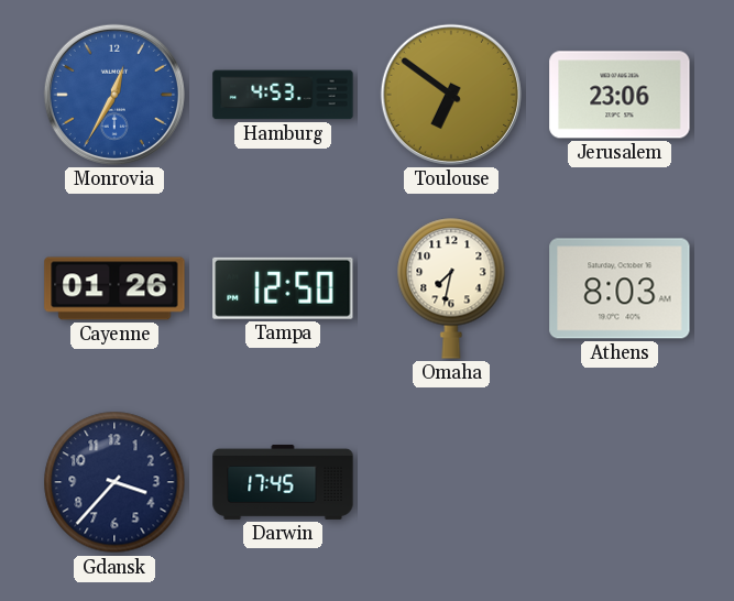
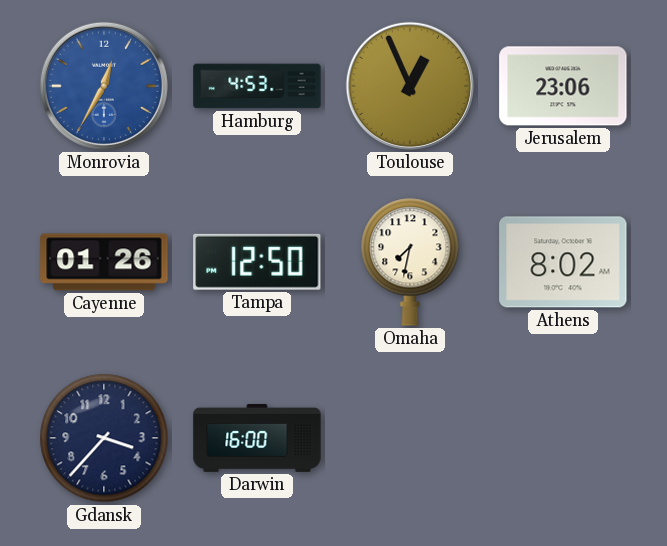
Toulouse: 6:51 -> 12:56 (410, 86)
Athens: 8:03 -> 8:02 (563, 262)
Darwin: 17:45 -> 16:00 (257, 438)
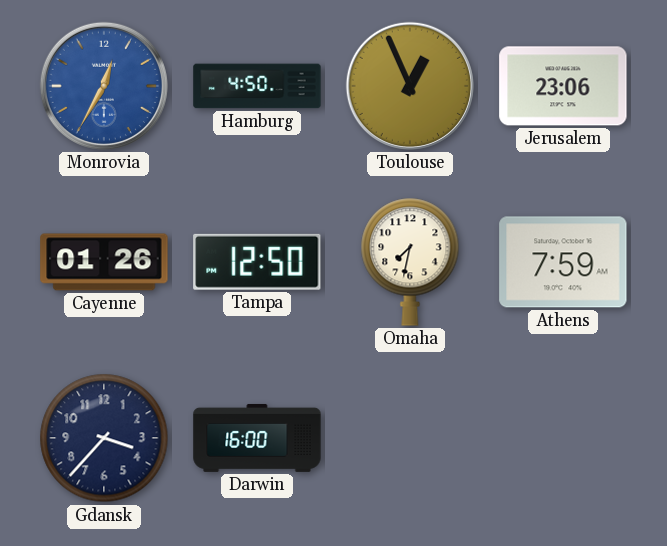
Hamburg: 4:53 -> 4:50 (257, 86)
Athens: 8:02 -> 7:59 (563, 262)
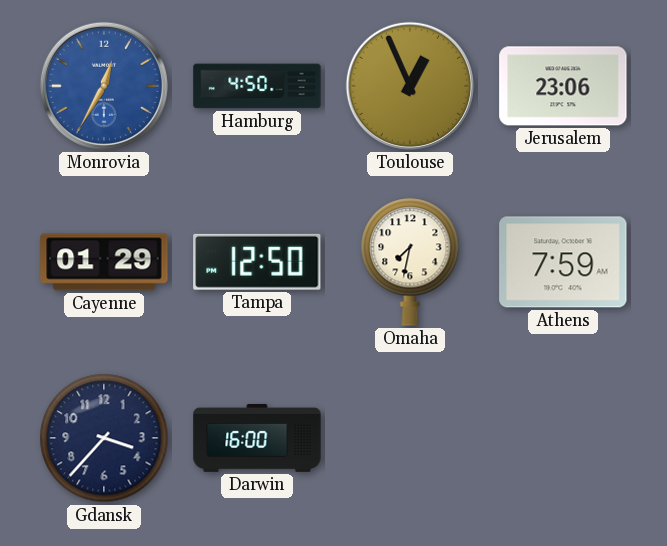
Cayenne: 01:26 -> 01:29 (104, 262)
